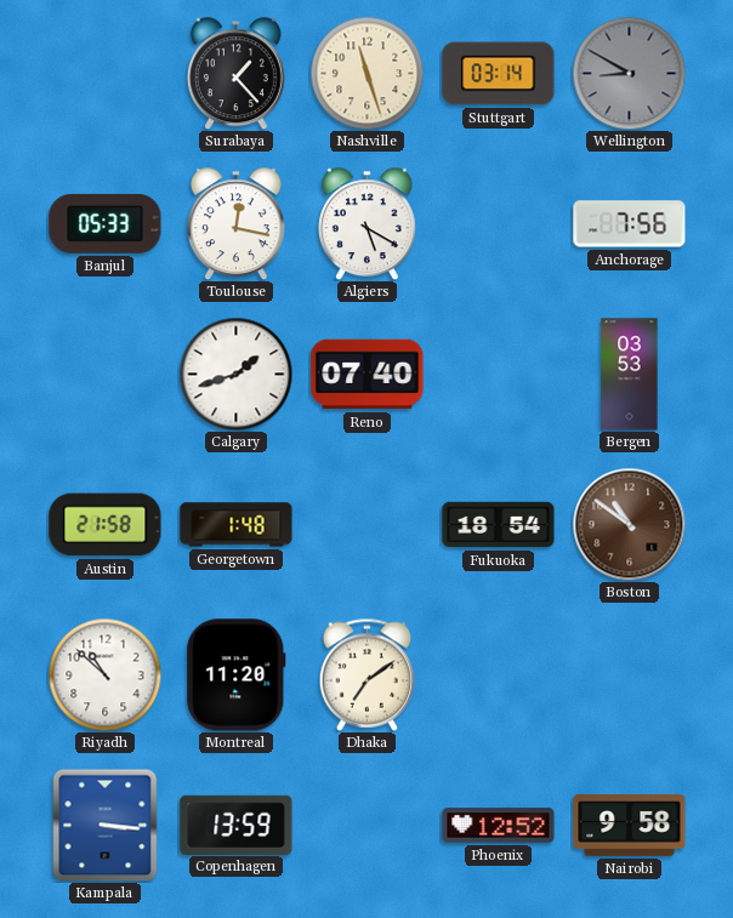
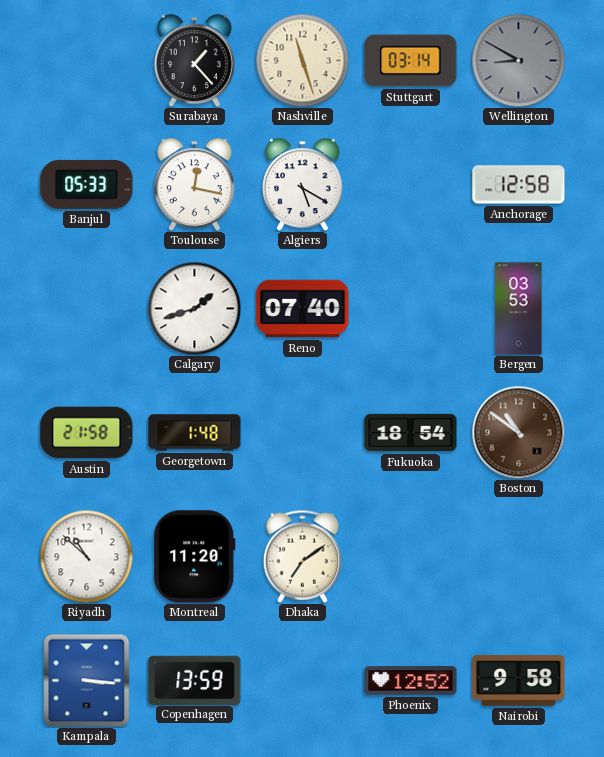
Anchorage: 7:56 -> 12:58 (519, 185)
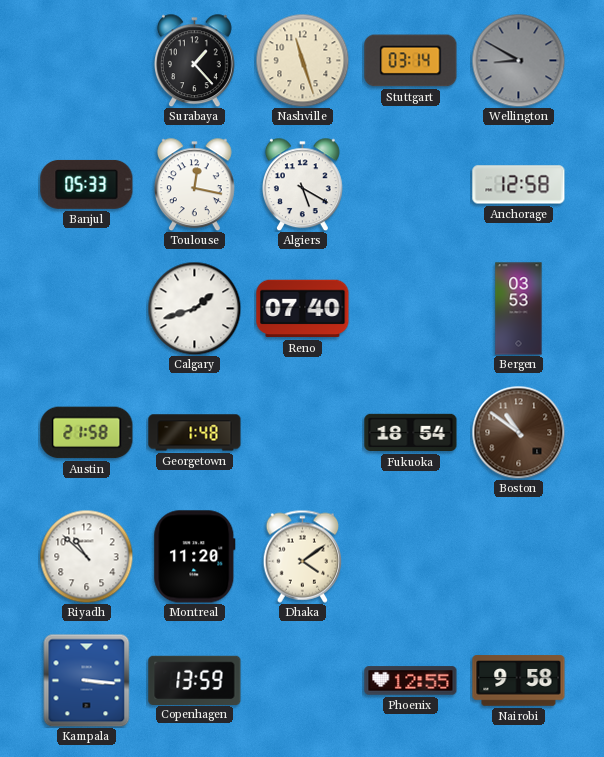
Dhaka: 7:09 -> 4:09 (303, 556)
Phoenix: 12:52 -> 12:55 (411, 681)
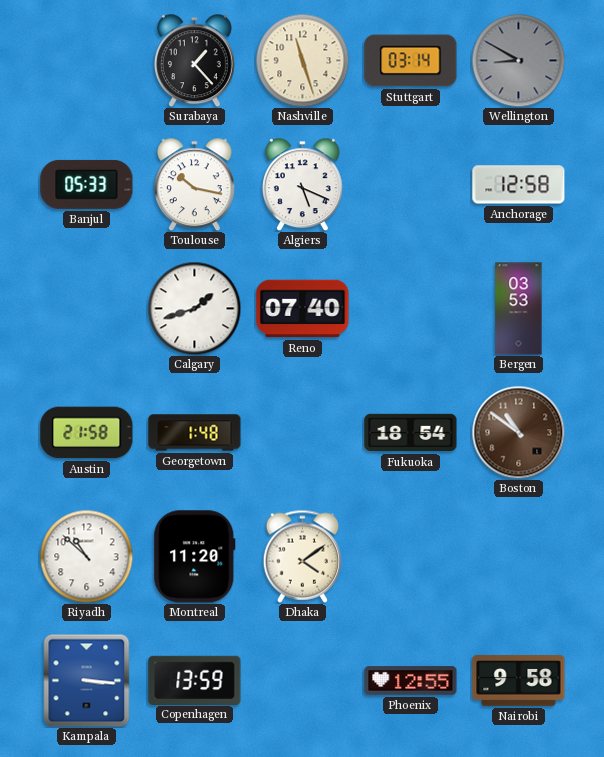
Toulouse: 12:17 -> 10:17 (194, 184)
Algiers: 5:20 -> 5:19 (302, 184)
